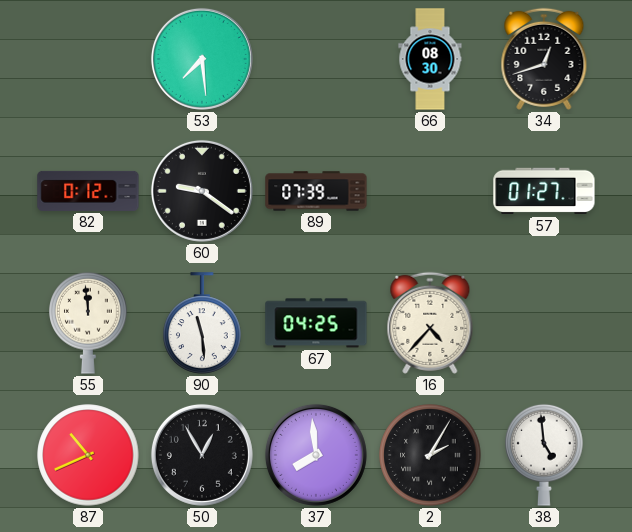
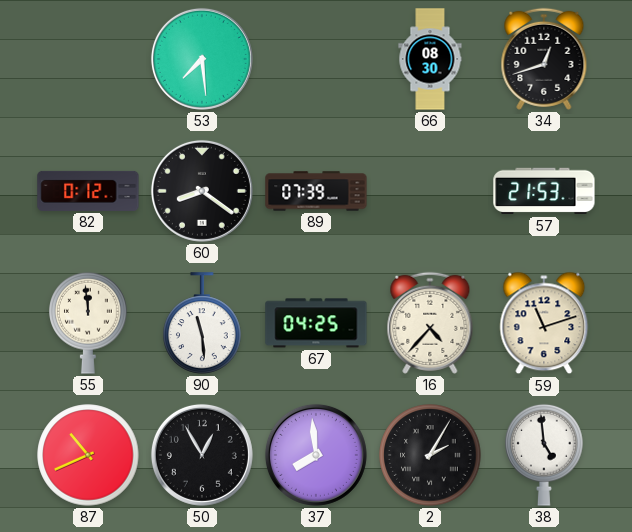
60: 9:21 -> 8:21 (202, 191)
57: 01:27 -> 21:53 (544, 191)
59: none -> 11:12 (544, 323)
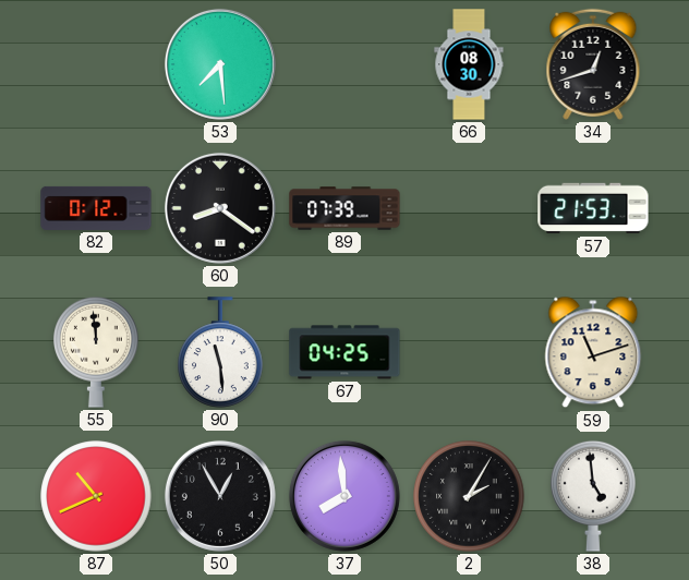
16: 4:37 -> none (430, 323)
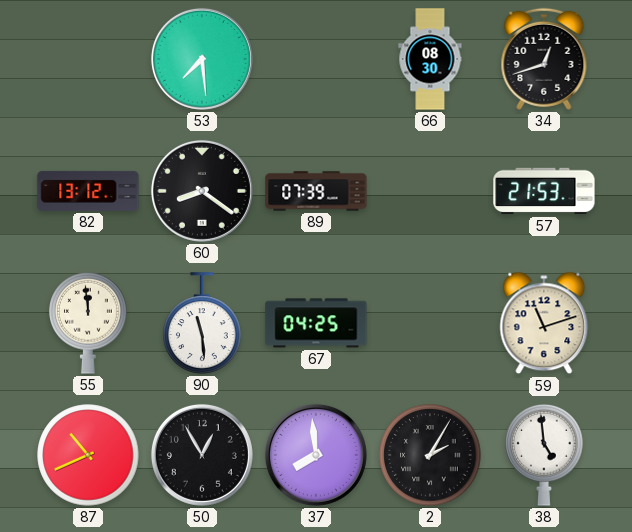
82: 0:12 -> 13:12 (88, 191)
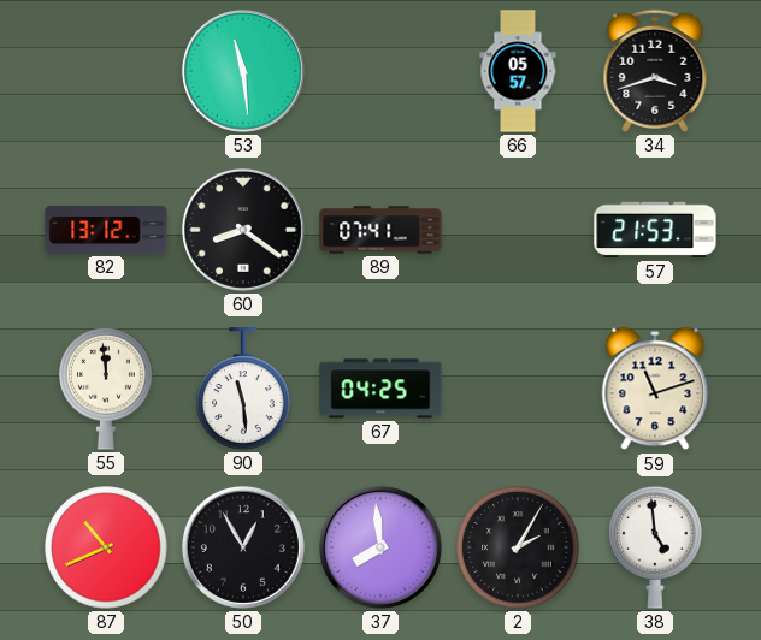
53: 7:29 -> 11:29 (243, 71)
66: 08:30 -> 05:57 (518, 71)
34: 12:42 -> 3:42 (655, 71)
89: 07:39 -> 07:41 (380, 230)
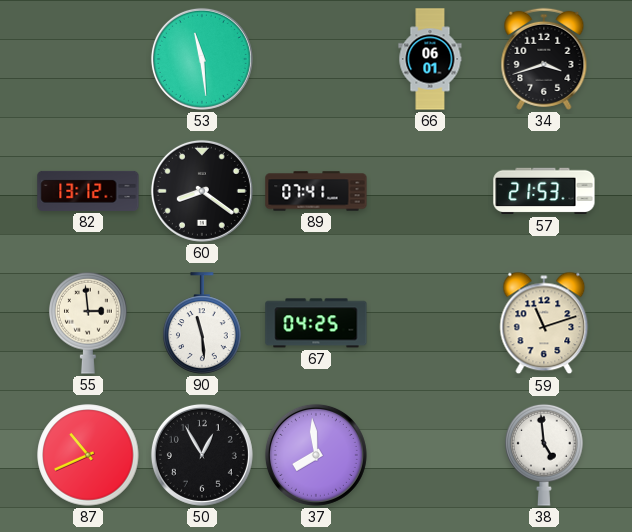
66: 05:57 -> 06:01 (430, 59)
55: 11:59 -> 2:59 (88, 323)
2: 2:05 -> none (518, 547)
